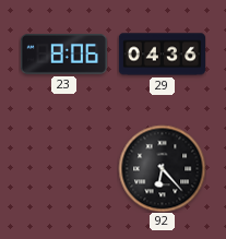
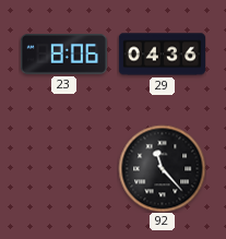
92: 6:23 -> 11:23 (162, 168)
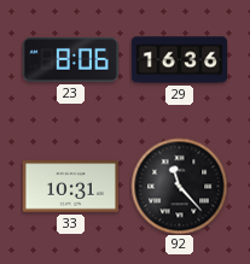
29: 04:36 -> 16:36 (179, 60)
33: none -> 10:31 (70, 187)
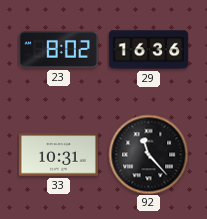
23: 8:06 -> 8:02 (58, 49)
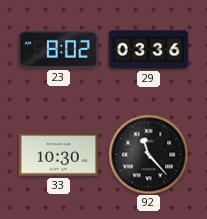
29: 16:36 -> 03:36 (148, 50)
33: 10:31 -> 10:30 (58, 155)
